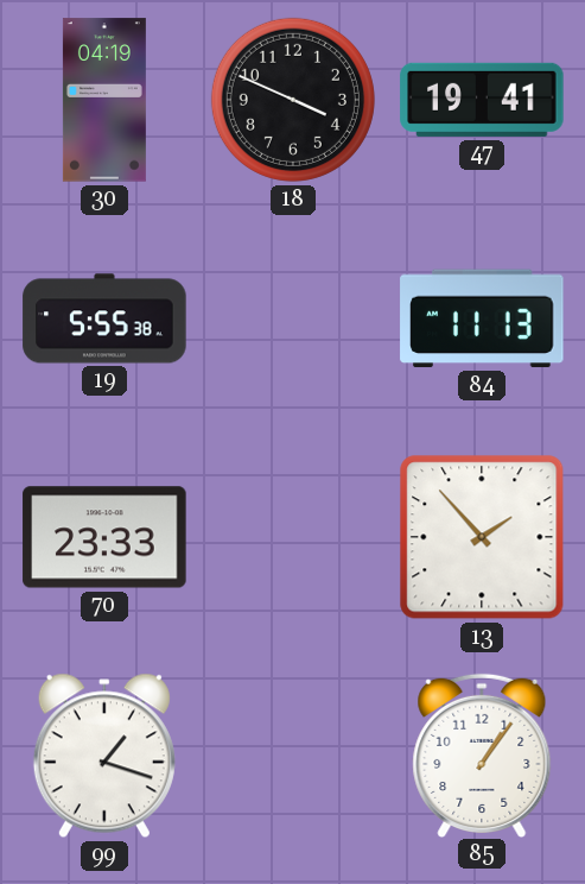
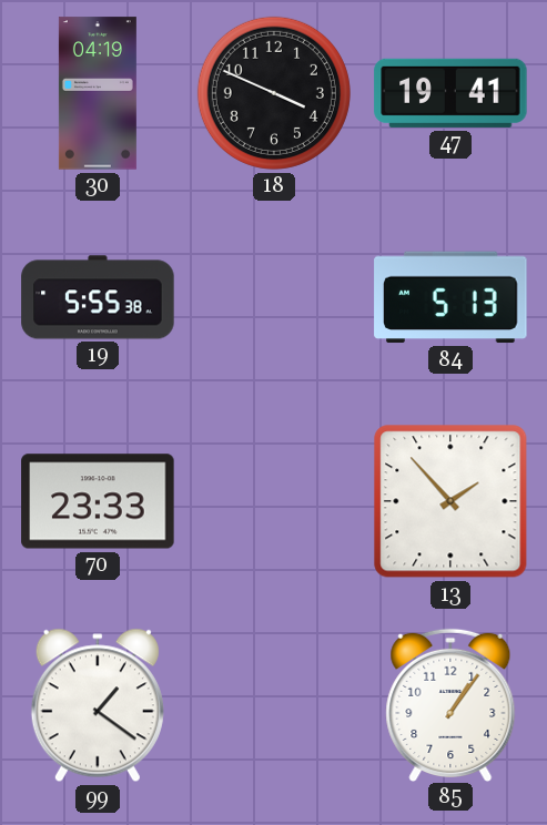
84: 11:13 -> 5:13 (450, 297)
99: 1:18 -> 1:21 (98, 705)
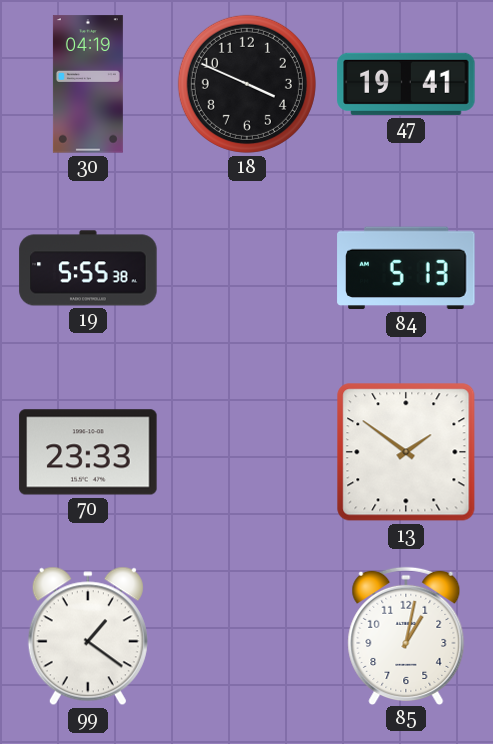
13: 1:53 -> 1:51 (406, 452)
85: 1:06 -> 1:02 (406, 635)
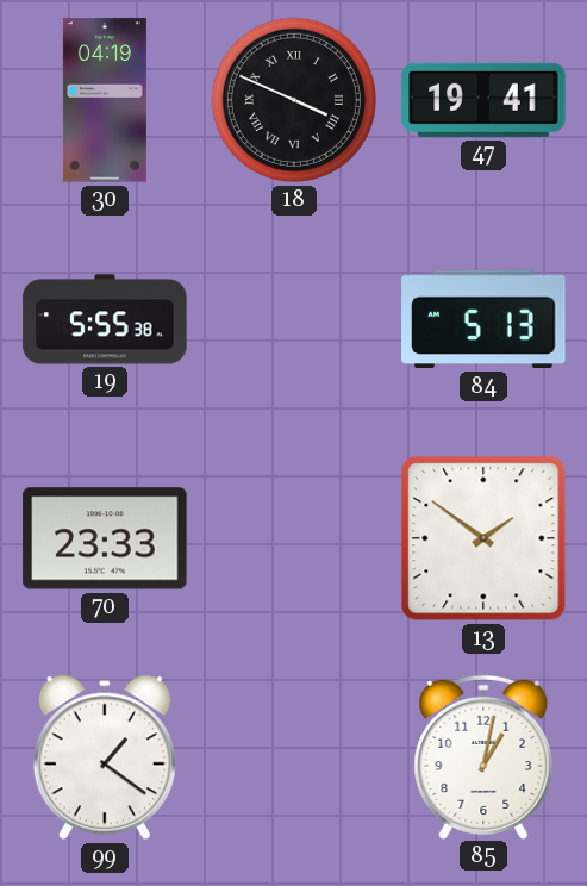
18 numerals: Arabic -> Roman (294, 100)
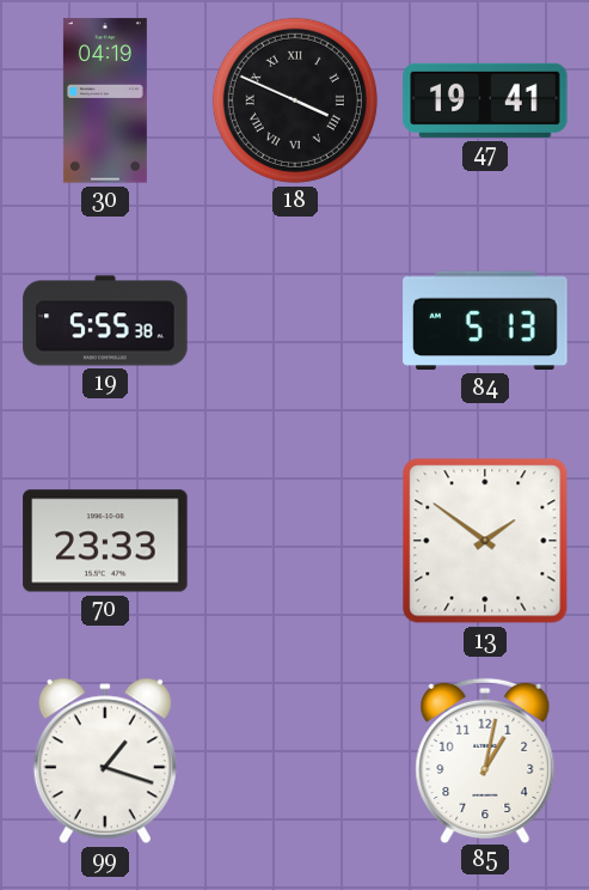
99: 1:21 -> 1:18 (105, 761)
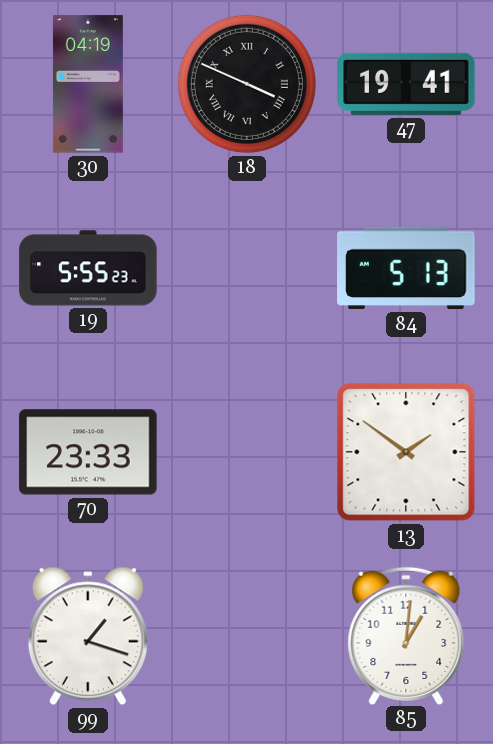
19: 5:55:38 -> 5:55:23 (88, 268)
85: 1:02 -> 1:01 (406, 635)
